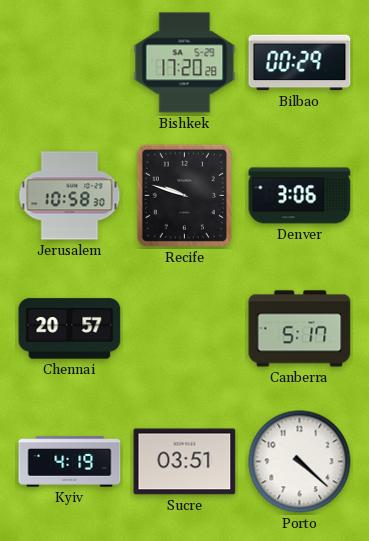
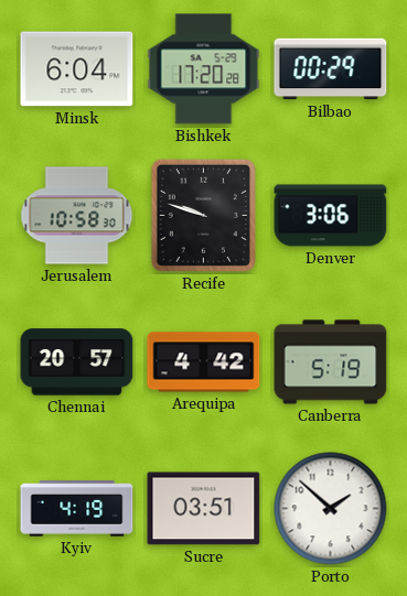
Minsk: none -> 6:04 (77, 69)
Arequipa: none -> 4:42 (204, 362)
Canberra: 5:17 -> 5:19 (331, 362)
Porto: 4:22 -> 1:52 (331, 509)
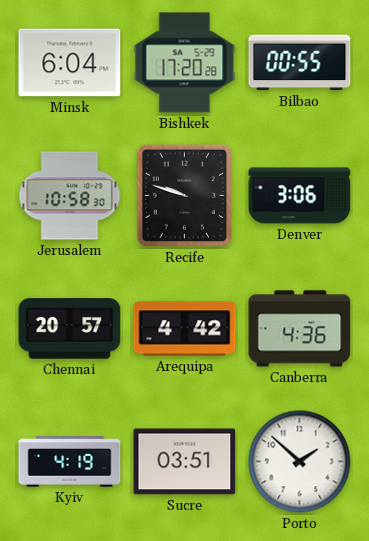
Bilbao: 00:29 -> 00:55 (300, 63)
Canberra: 5:19 -> 4:36 (300, 329)
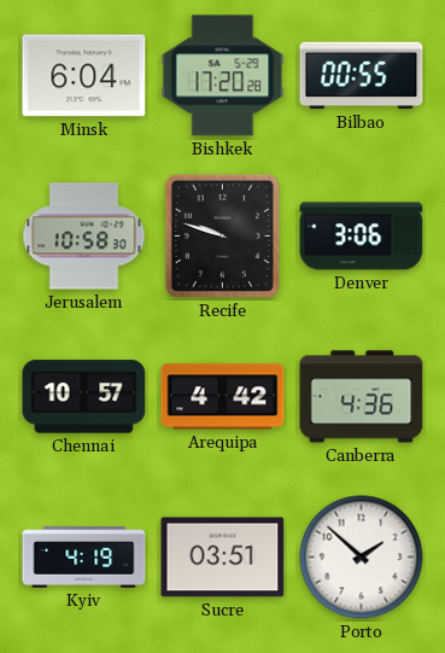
Chennai: 20:57 -> 10:57 (84, 397)
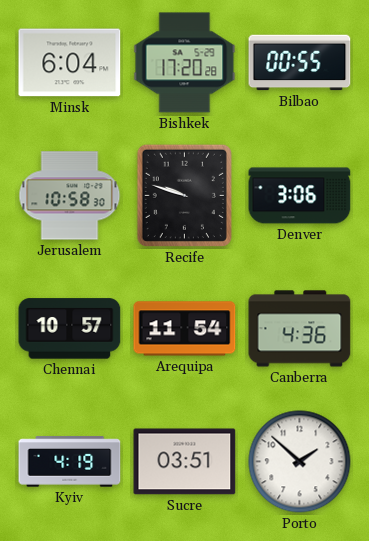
Arequipa: 4:42 -> 11:54 (185, 329)
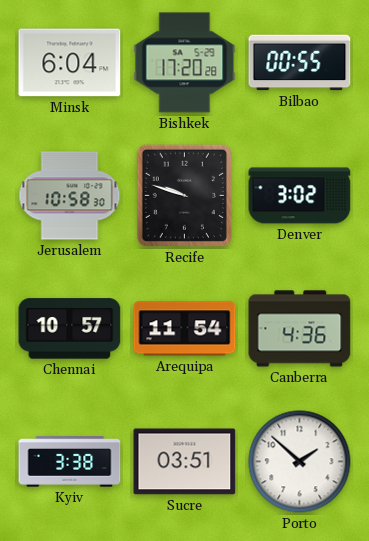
Denver: 3:06 -> 3:02 (300, 196)
Kyiv: 4:19 -> 3:38 (70, 462)
